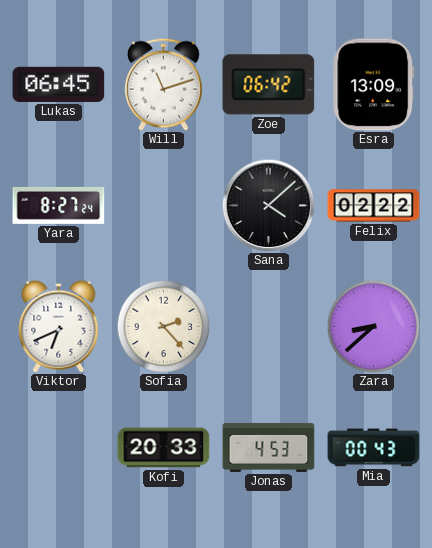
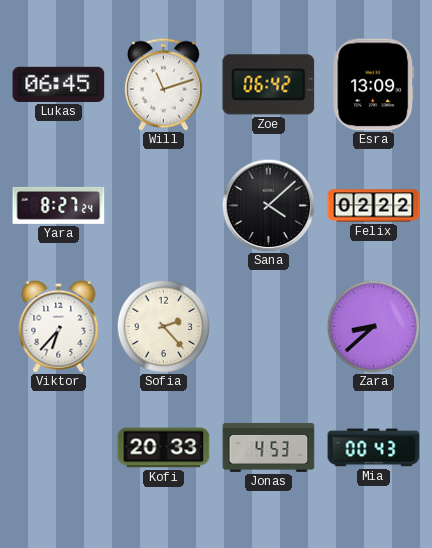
Viktor: 6:41 -> 6:37 (59, 326)
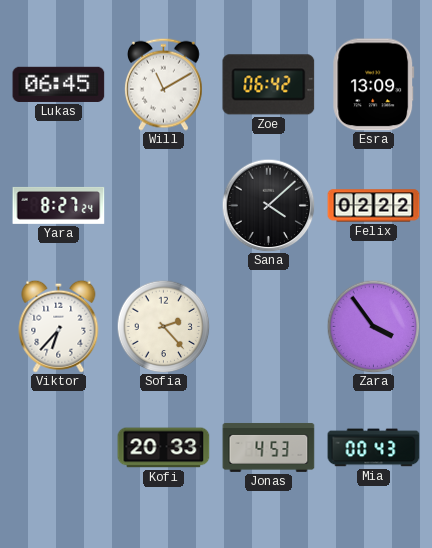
Will: 11:12 -> 11:10 (164, 84)
Zara: 8:38 -> 3:54 (373, 326)
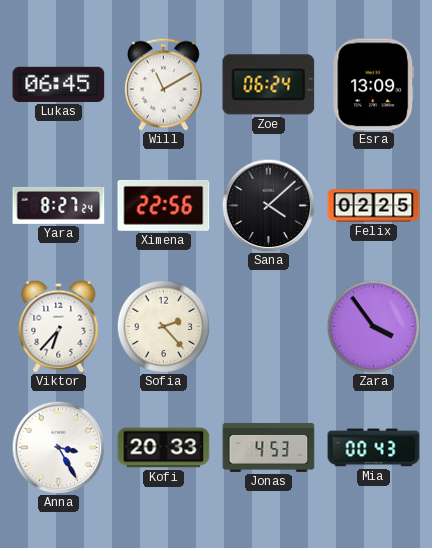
Zoe: 06:42 -> 06:24 (269, 85)
Ximena: none -> 22:56 (164, 205)
Felix: 02:22 -> 02:25 (374, 206)
Anna: none -> 3:25 (58, 447)
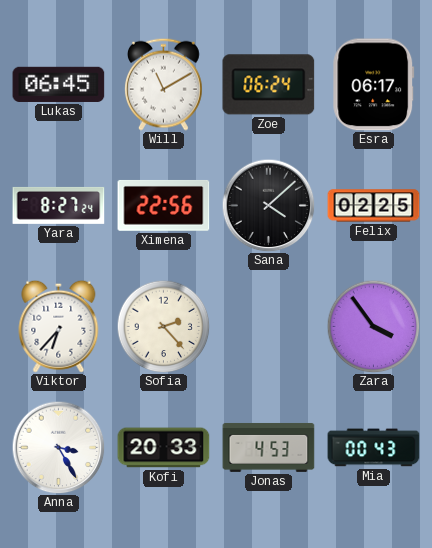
Esra: 13:09 -> 06:17 (374, 85)
